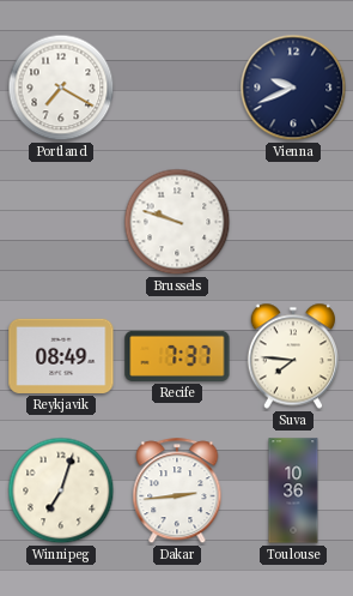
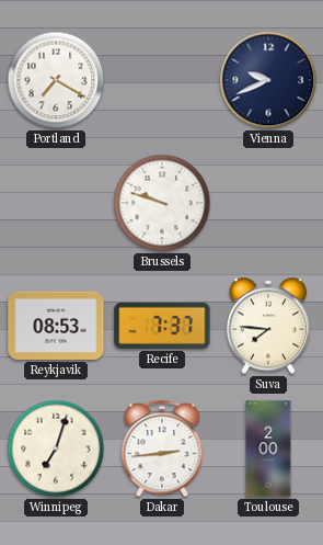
Reykjavik: 08:49 -> 08:53 (56, 326)
Toulouse: 10:36 -> 2:00 (268, 449)
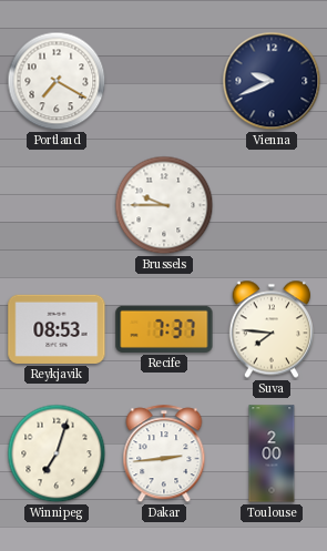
Brussels: 9:48 -> 9:45 (164, 205)
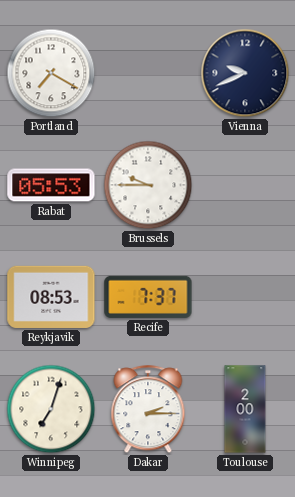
Rabat: none -> 05:53 (51, 185)
Suva: 7:46 -> none (270, 329)
Dakar: 2:44 -> 2:15 (148, 410)
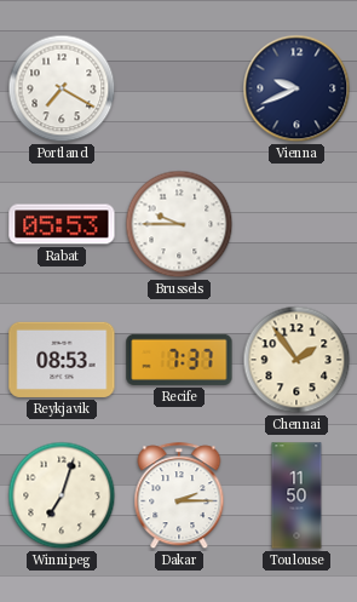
Chennai: none -> 1:54 (296, 360)
Toulouse: 2:00 -> 11:50 (296, 495)
